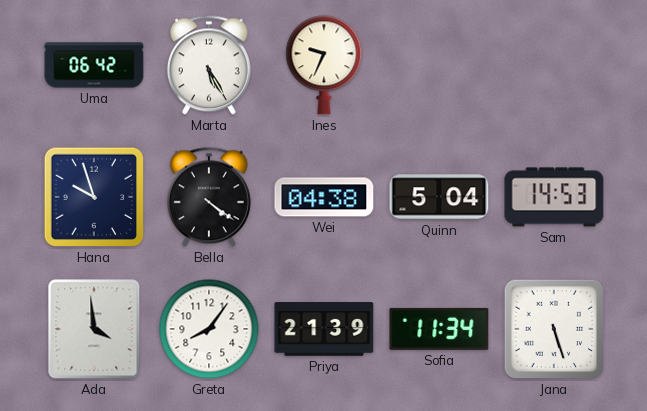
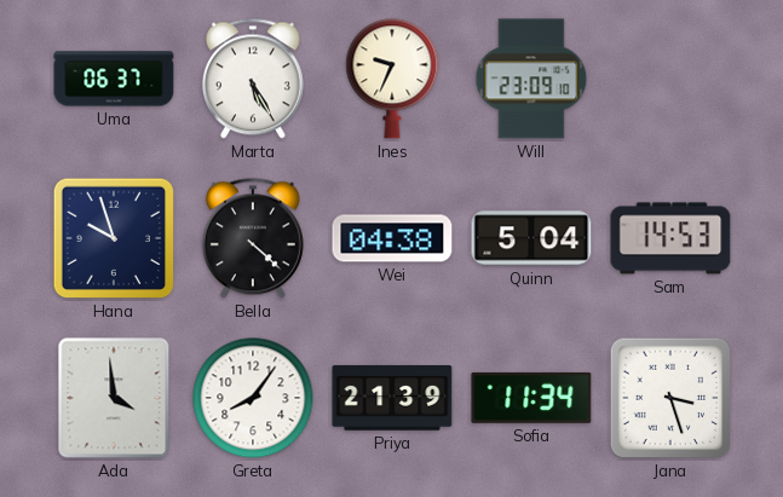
Uma: 06:42 -> 06:37 (114, 79)
Will: none -> 23:09 (531, 79)
Bella: 4:21 -> 4:22 (253, 238)
Jana: 5:27 -> 3:27 (670, 398)
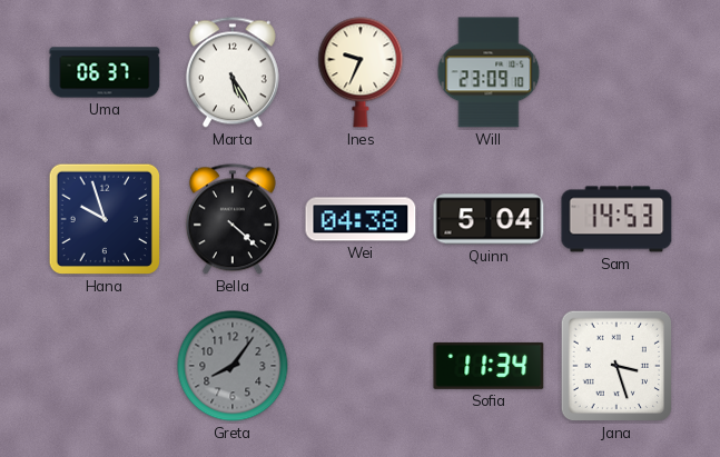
Ada: 3:59 -> none (114, 398)
Greta dial: white -> grey (233, 366)
Priya: 21:39 -> none (392, 398)
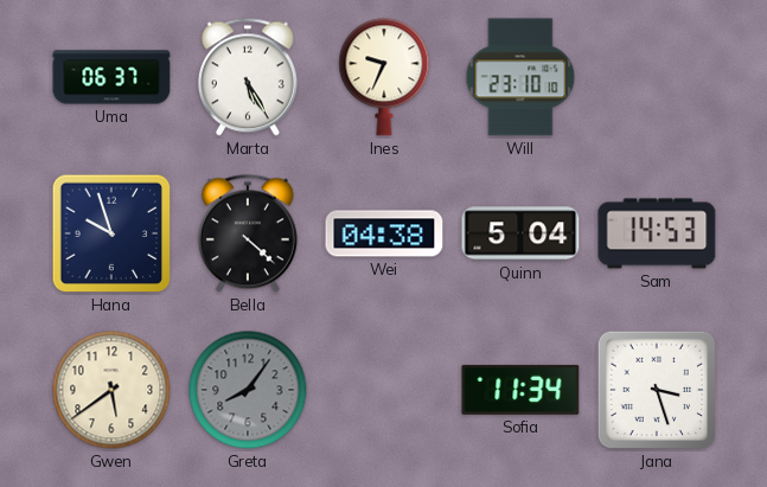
Will: 23:09 -> 23:10 (520, 77)
Gwen: none -> 5:39 (111, 390)
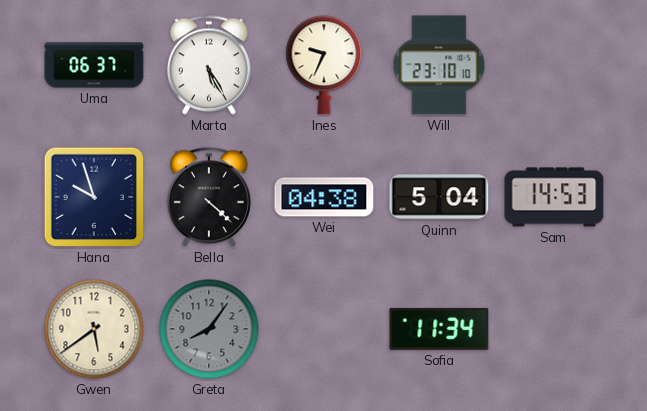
Jana: 3:27 -> none (657, 390)
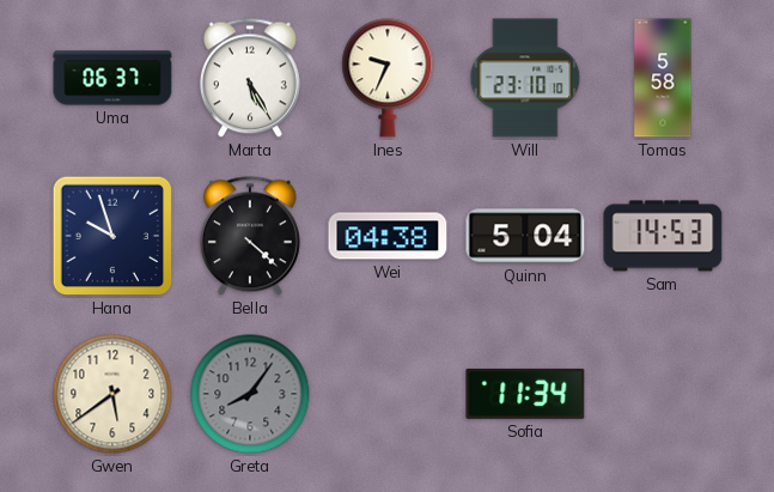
Tomas: none -> 5:58 (663, 78)
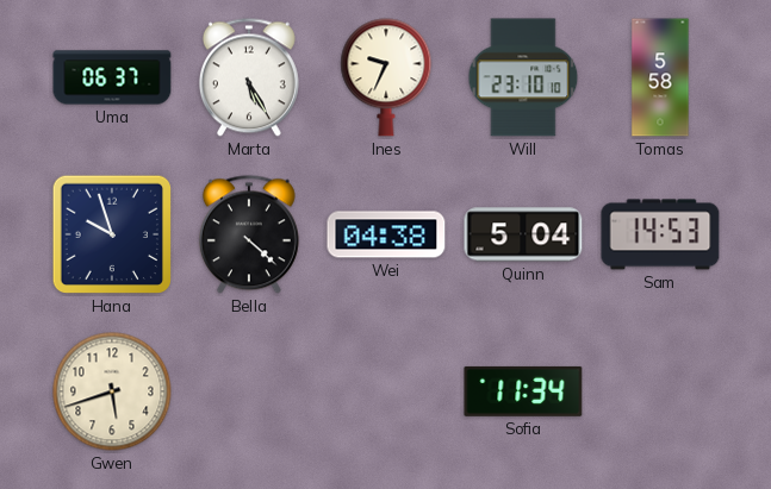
Gwen: 5:39 -> 5:42 (112, 391)
Greta: 8:06 -> none (250, 394)
